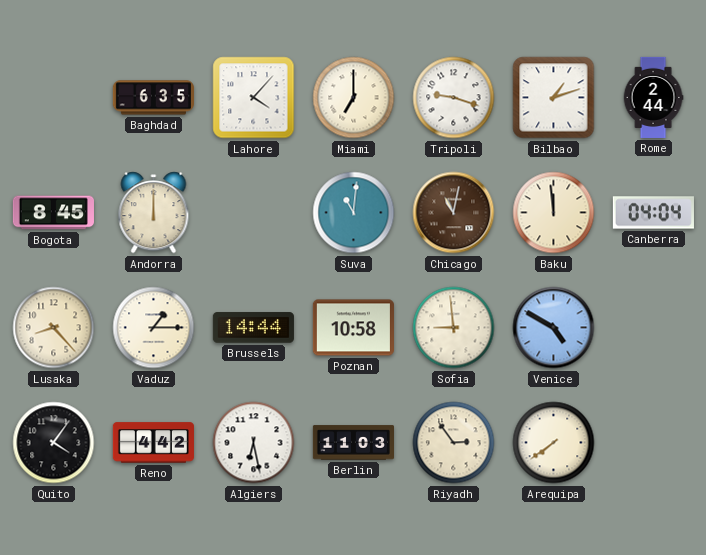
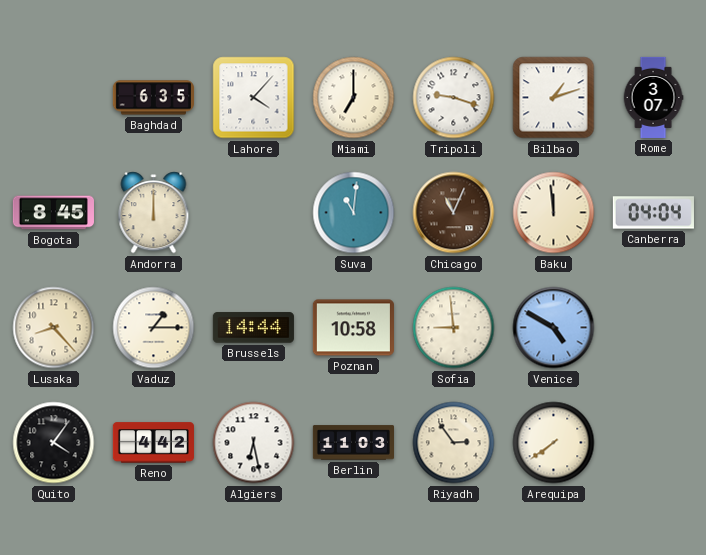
Rome: 2:44 -> 3:07 (653, 97)
Chicago: 11:02 -> 11:04 (454, 213)
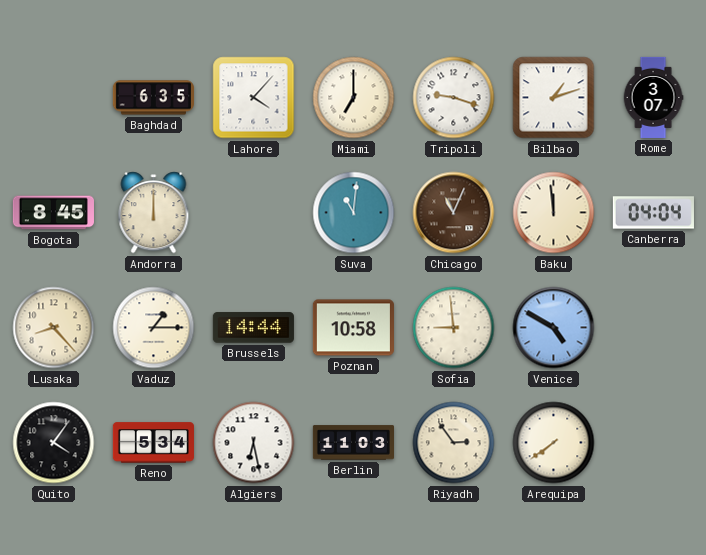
Reno: 4:42 -> 5:34 (153, 443)
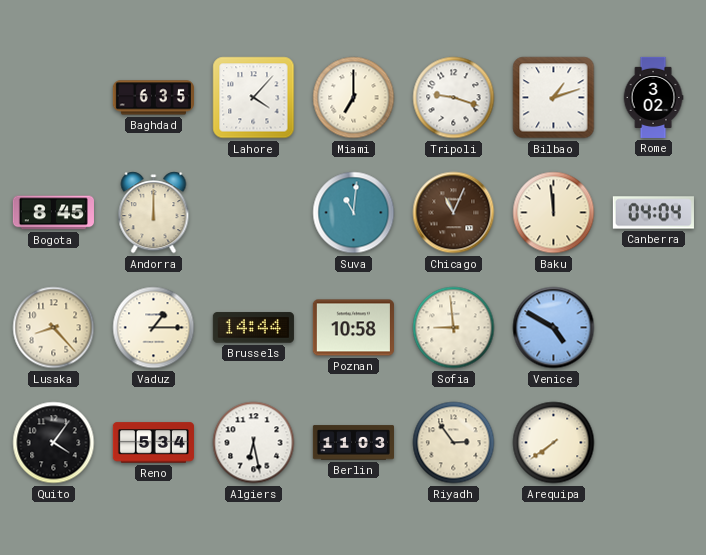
Rome: 3:07 -> 3:02 (653, 97)
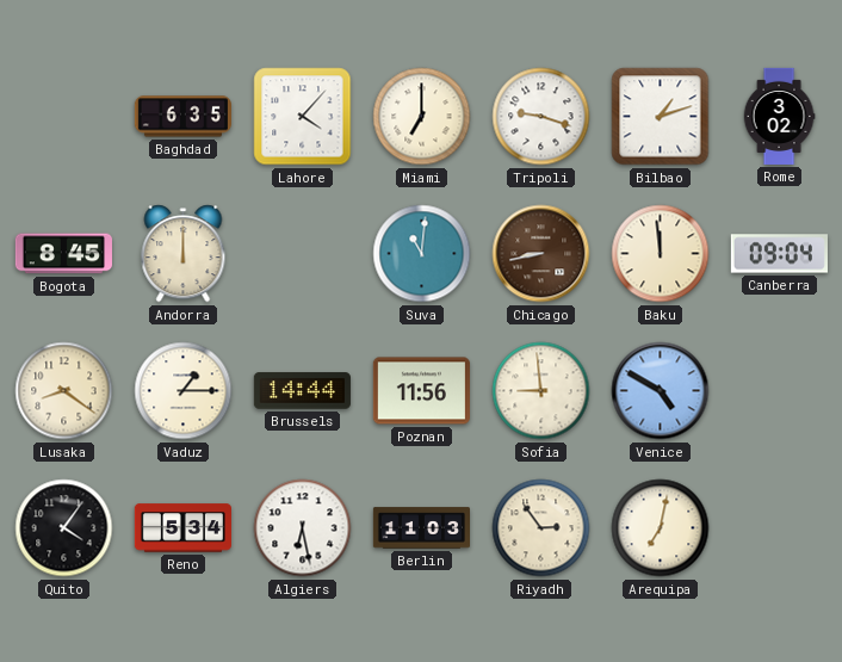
Chicago: 11:04 -> 8:43 (541, 254)
Canberra: 04:04 -> 09:04 (779, 254)
Lusaka: 8:23 -> 8:21 (64, 391)
Poznan: 10:58 -> 11:56 (421, 391)
Arequipa: 7:39 -> 7:02 (661, 528)
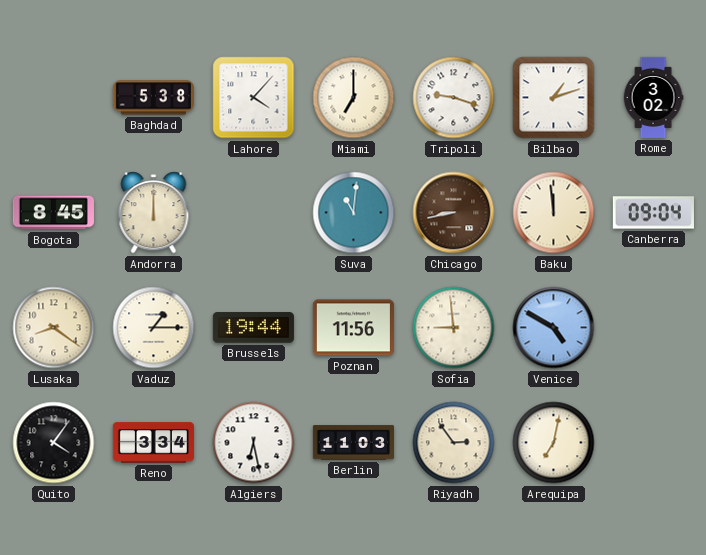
Baghdad: 6:35 -> 5:38 (153, 98)
Brussels: 14:44 -> 19:44 (253, 328)
Reno: 5:34 -> 3:34 (153, 443)
